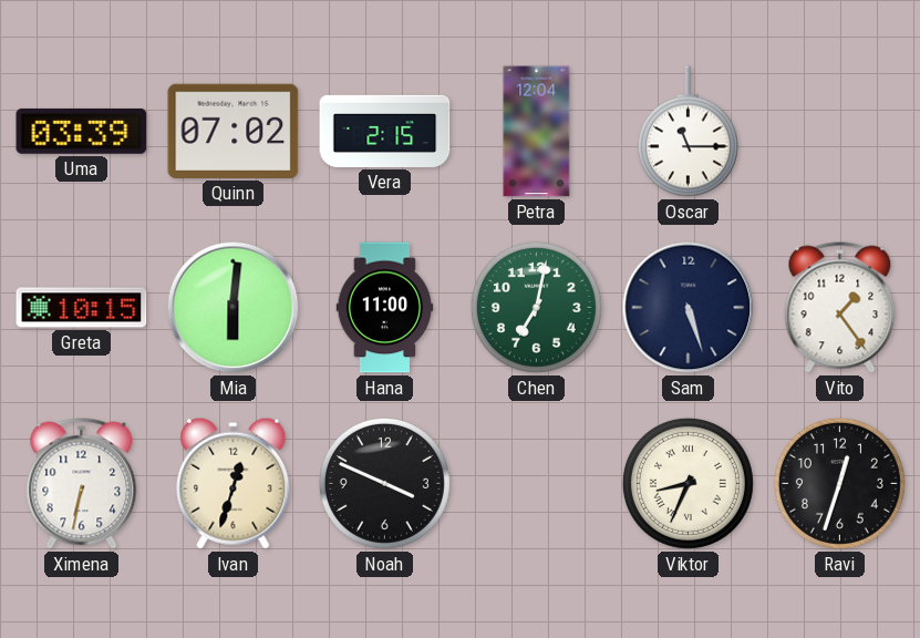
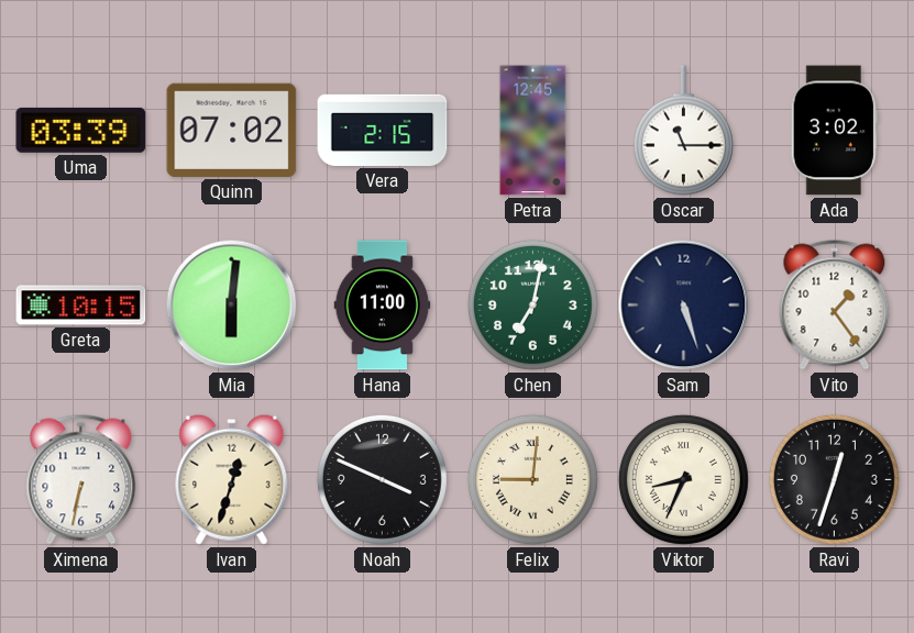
Petra: 12:04 -> 12:45 (533, 131)
Ada: none -> 3:02 (834, 131)
Felix: none -> 9:01 (532, 479)
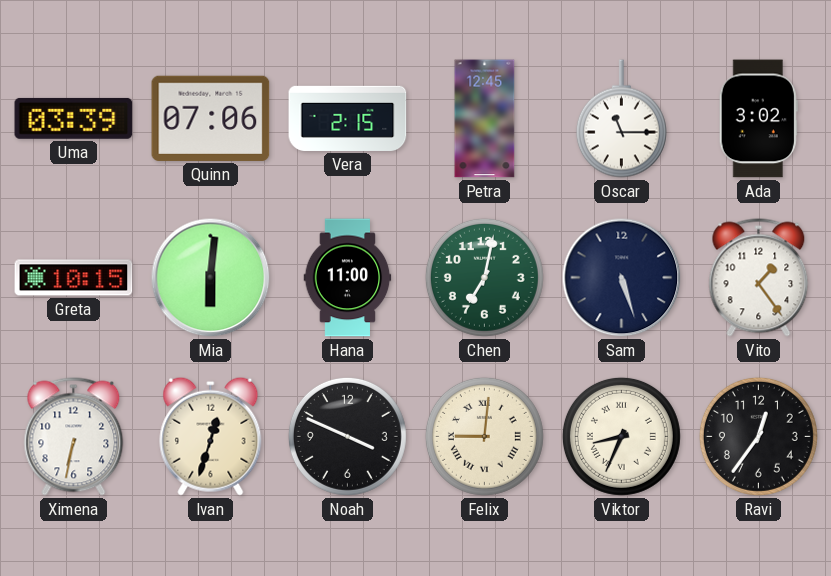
Quinn: 07:02 -> 07:06 (211, 118)
Ravi: 12:33 -> 12:36 (758, 436)
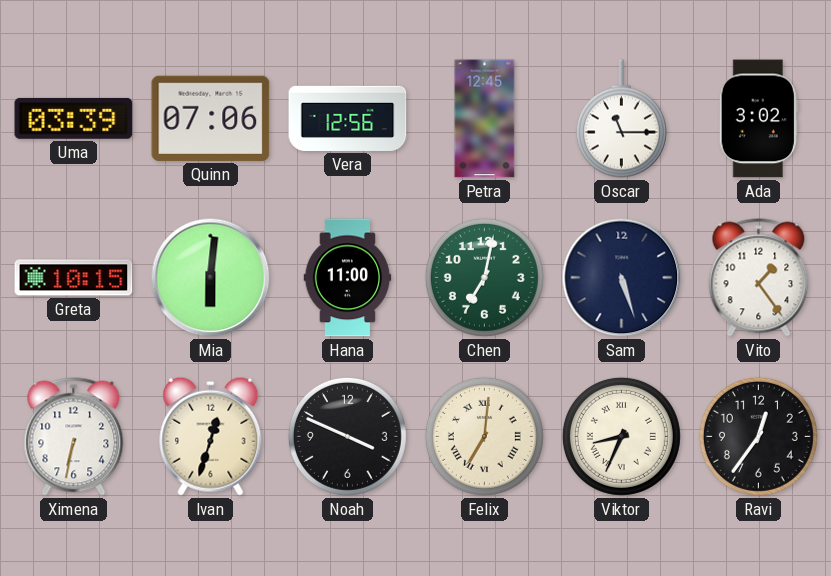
Vera: 2:15 -> 12:56 (348, 118)
Felix: 9:01 -> 7:01 (484, 436)
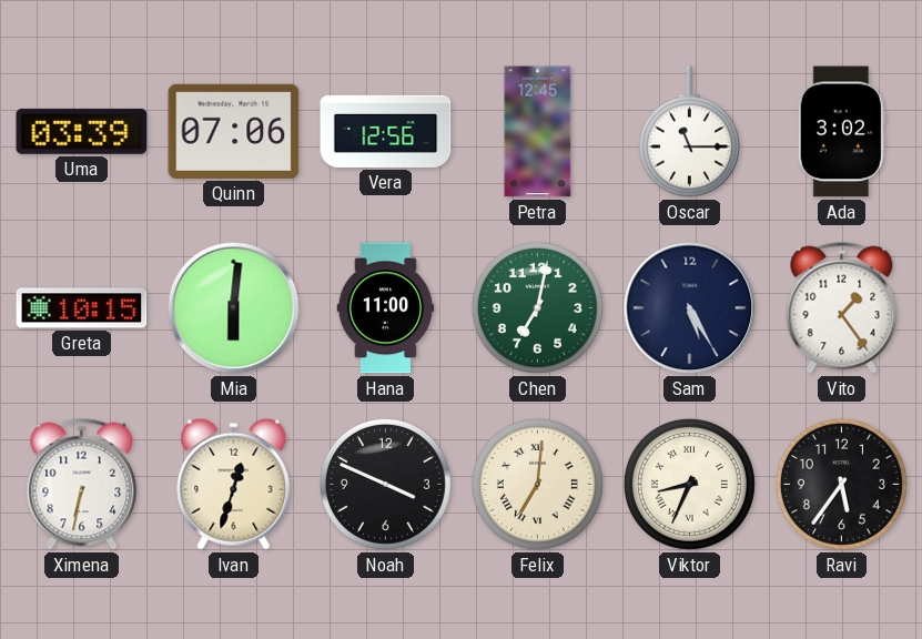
Sam: 5:27 -> 5:25 (690, 308)
Ravi: 12:36 -> 5:36 (841, 484)
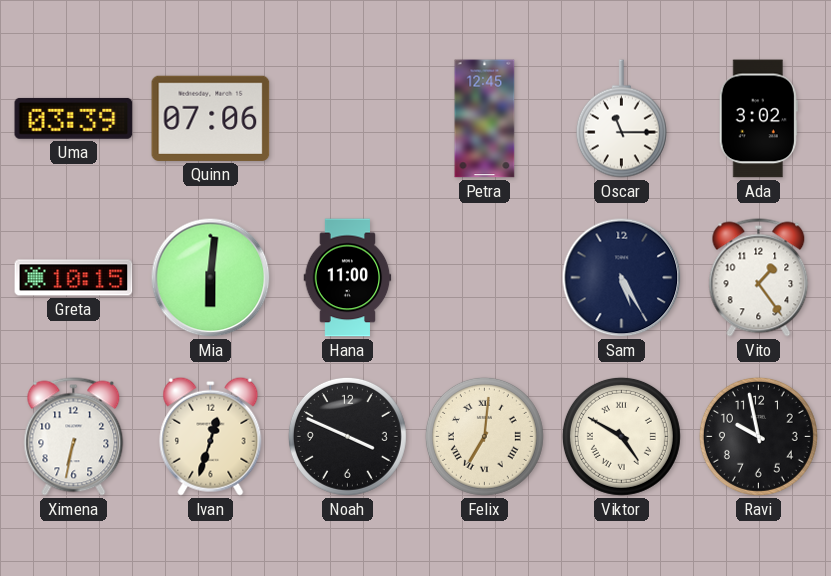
Vera: 12:56 -> none (386, 131)
Chen: 7:02 -> none (537, 307)
Viktor: 8:34 -> 4:50 (621, 436)
Ravi: 5:36 -> 9:58 (758, 436)
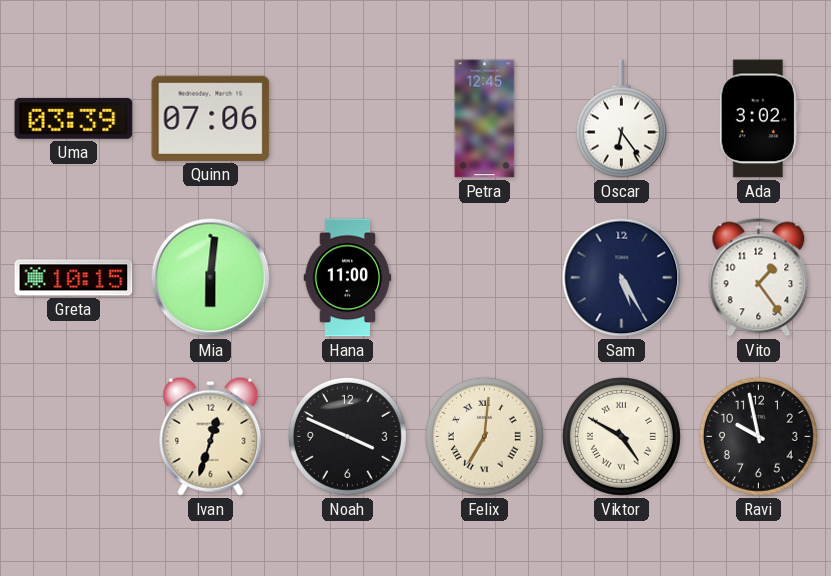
Oscar: 11:15 -> 6:24 (621, 119)
Ximena: 6:32 -> none (74, 437)
